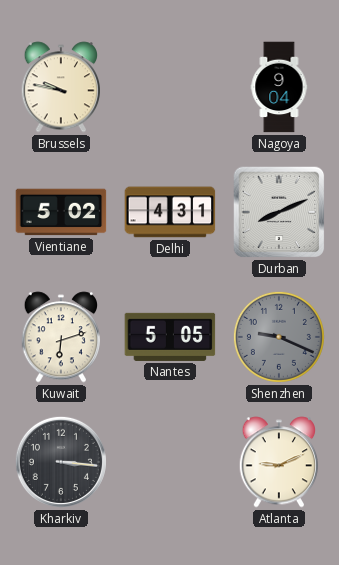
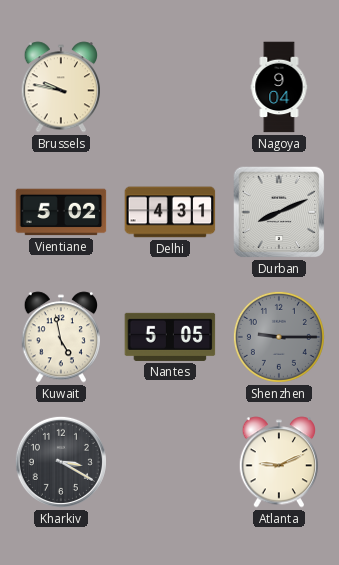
Kuwait: 6:12 -> 4:58 (60, 337)
Shenzhen: 9:19 -> 9:15 (279, 337)
Kharkiv: 3:16 -> 3:20 (61, 462)
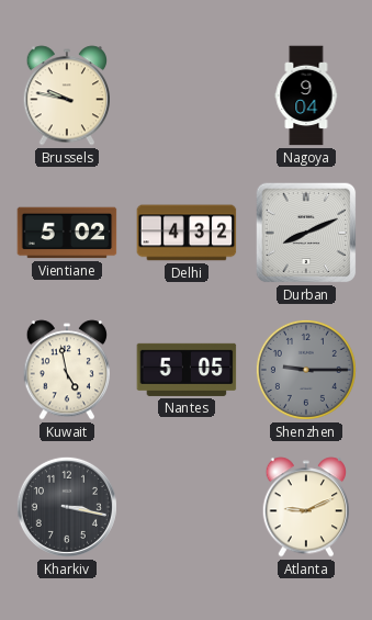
Delhi: 4:31 -> 4:32 (187, 233)
Kharkiv: 3:20 -> 3:17 (67, 507)
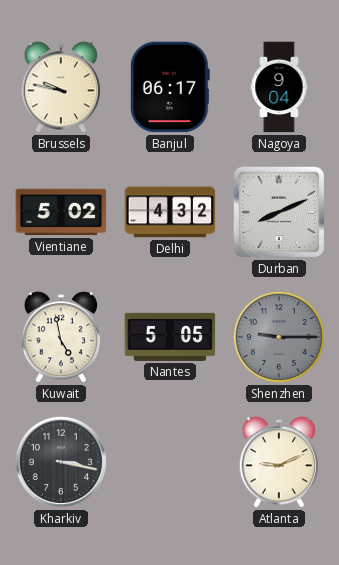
Banjul: none -> 06:17 (170, 87)
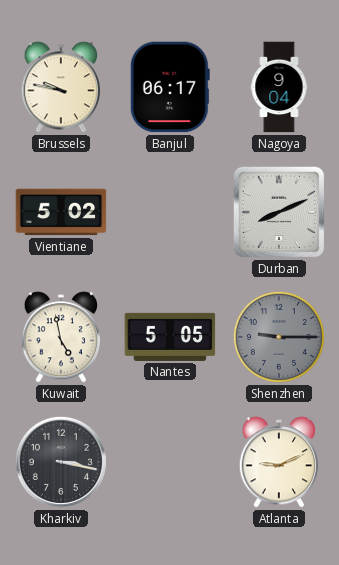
Delhi: 4:32 -> none (170, 212)
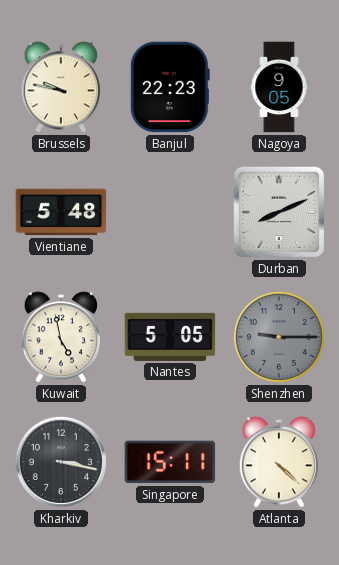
Banjul: 06:17 -> 22:23 (170, 87)
Nagoya: 9:04 -> 9:05 (279, 87)
Vientiane: 5:02 -> 5:48 (61, 212)
Singapore: none -> 15:11 (170, 462)
Atlanta: 9:11 -> 4:22 (278, 462)
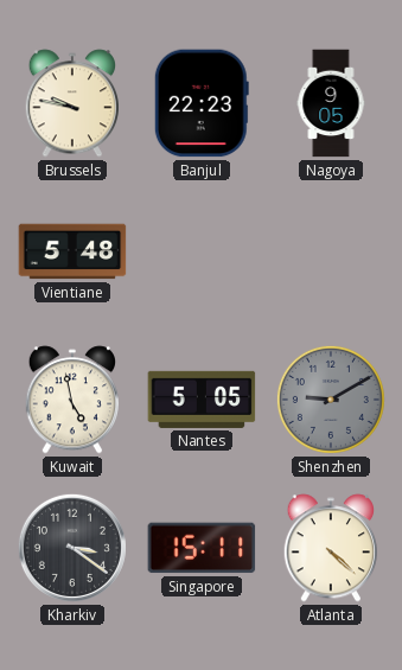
Durban: 8:11 -> none (279, 212)
Shenzhen: 9:15 -> 9:10 (331, 400)
Kharkiv: 3:17 -> 3:21 (72, 548)
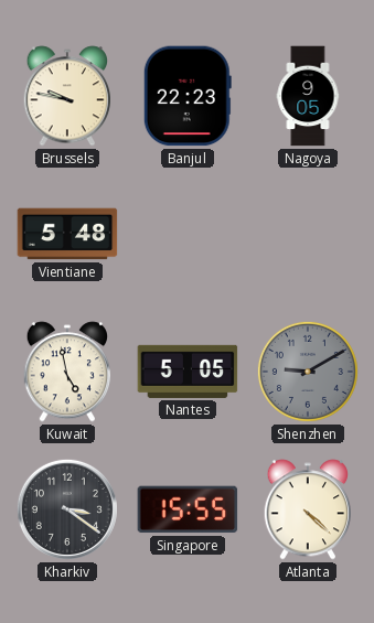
Singapore: 15:11 -> 15:55 (188, 509)
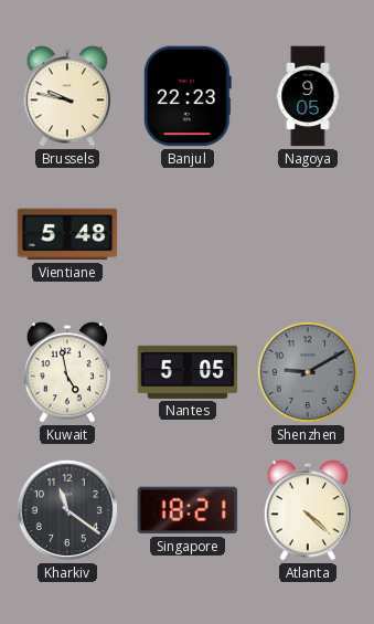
Kharkiv: 3:21 -> 11:21 (67, 510)
Singapore: 15:55 -> 18:21 (188, 510)
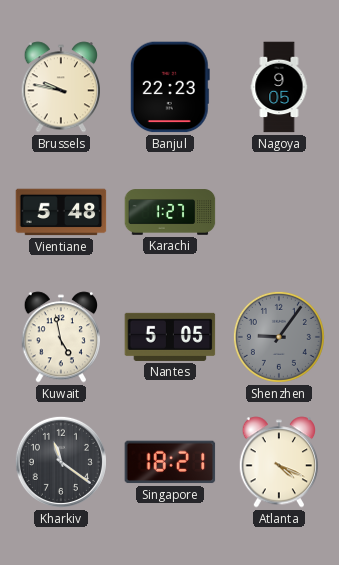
Karachi: none -> 1:27 (170, 212)
Shenzhen: 9:10 -> 9:06 (279, 337)
Atlanta: 4:22 -> 4:19 (278, 462)
